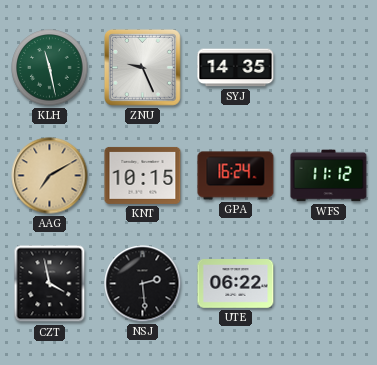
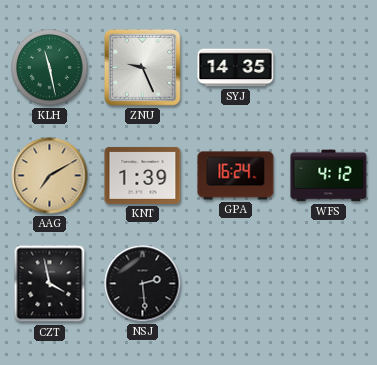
KNT: 10:15 -> 1:39 (143, 175)
WFS: 11:12 -> 4:12 (329, 176)
UTE: 06:22 -> none (236, 284)
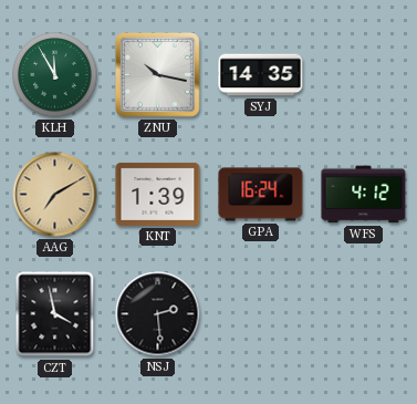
KLH: 11:28 -> 11:55 (55, 75)
ZNU: 9:26 -> 10:17 (157, 74)
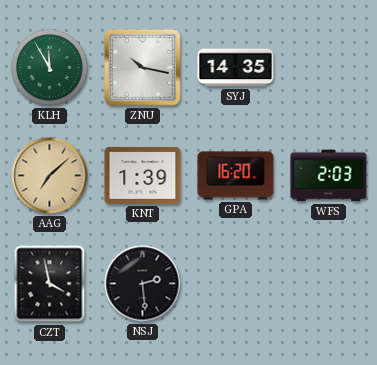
AAG: 7:10 -> 7:08 (50, 176)
GPA: 16:24 -> 16:20 (236, 176)
WFS: 4:12 -> 2:03 (329, 176)
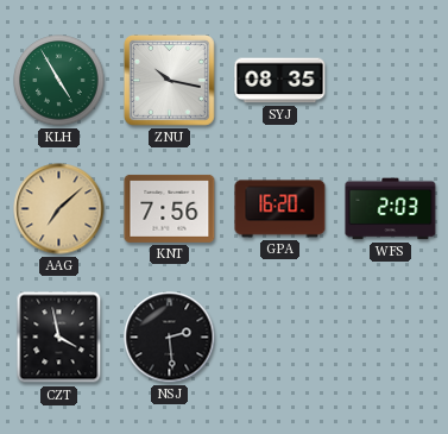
KLH: 11:55 -> 4:55 (59, 81)
SYJ: 14:35 -> 08:35 (280, 81)
KNT: 1:39 -> 7:56 (170, 208)
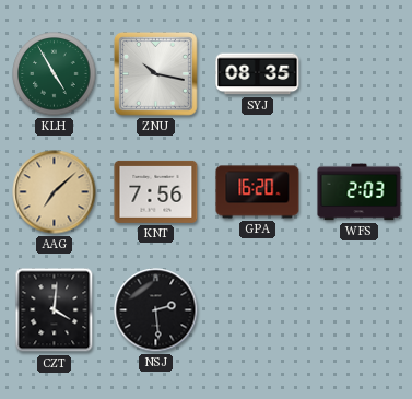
CZT: 3:58 -> 4:01 (55, 310)
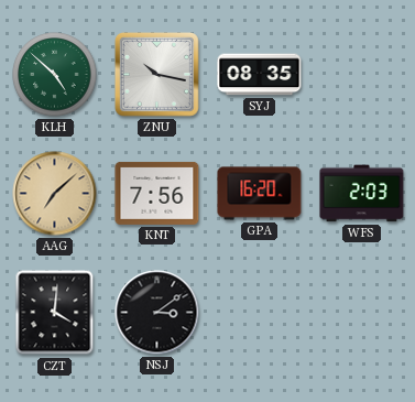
KLH: 4:55 -> 4:52 (55, 75)
NSJ: 2:29 -> 3:09 (157, 313)
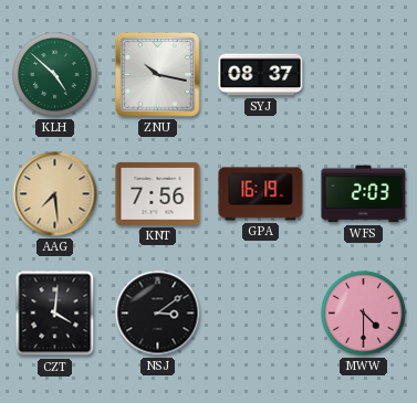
SYJ: 08:35 -> 08:37 (261, 75)
AAG: 7:08 -> 7:29 (55, 194)
GPA: 16:20 -> 16:19 (261, 194)
MWW: none -> 4:30 (364, 314)
